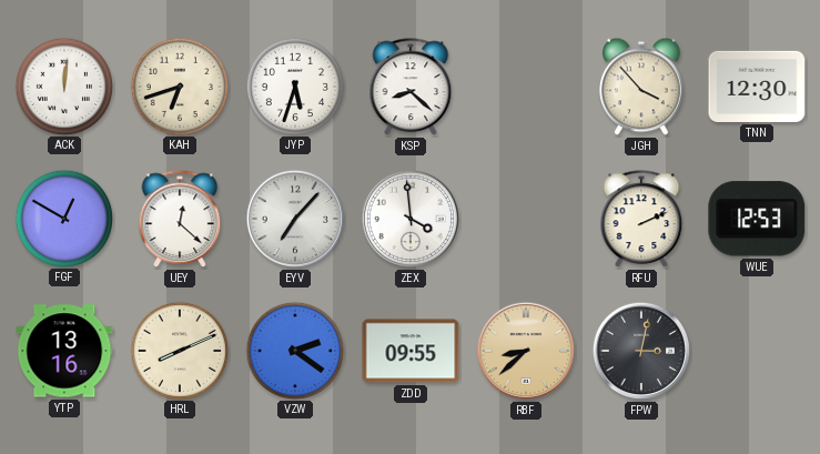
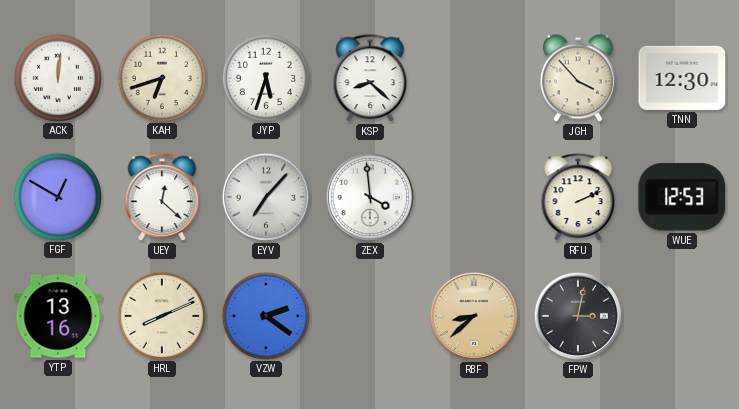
ZDD: 09:55 -> none (411, 351)
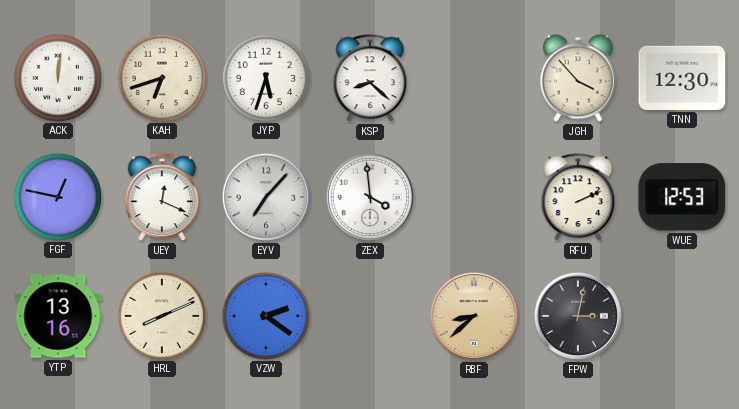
FGF: 12:50 -> 12:47 (57, 196)
UEY: 12:22 -> 12:19 (162, 198)
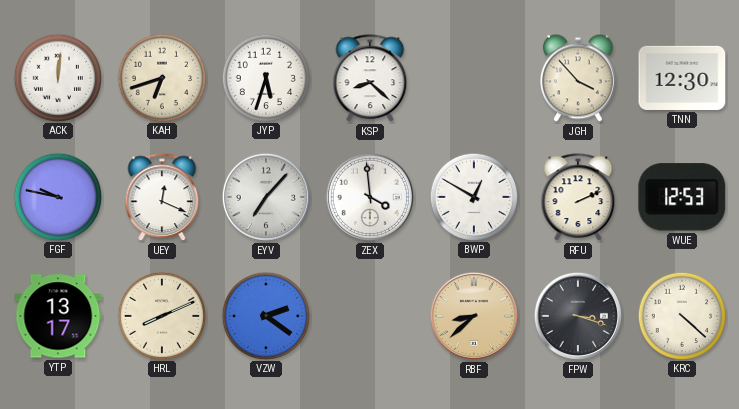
FGF: 12:47 -> 9:47 (57, 196)
BWP: none -> 12:50 (473, 196)
YTP: 13:16 -> 13:17 (58, 316)
FPW: 3:02 -> 3:18 (578, 316)
KRC: none -> 4:22 (681, 315)
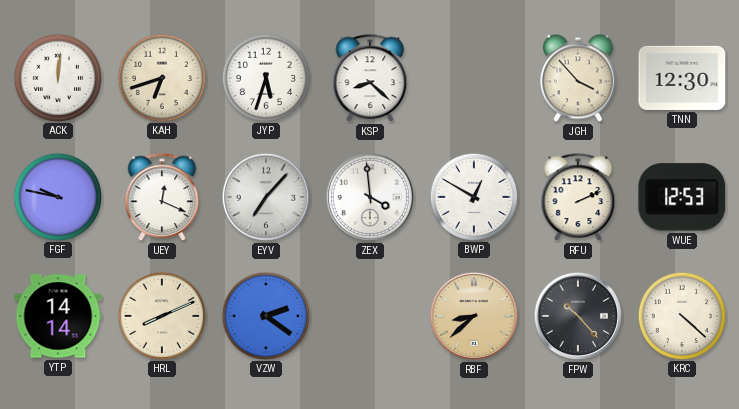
YTP: 13:17 -> 14:14 (58, 316)
FPW: 3:18 -> 10:23 (578, 316)
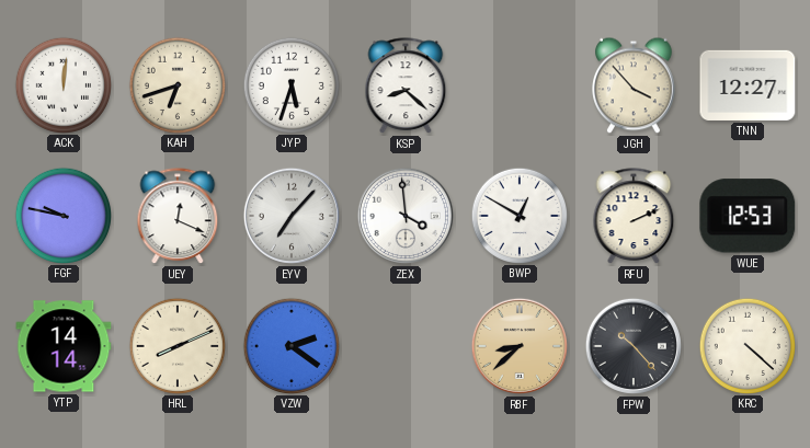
TNN: 12:30 -> 12:27 (748, 85)
